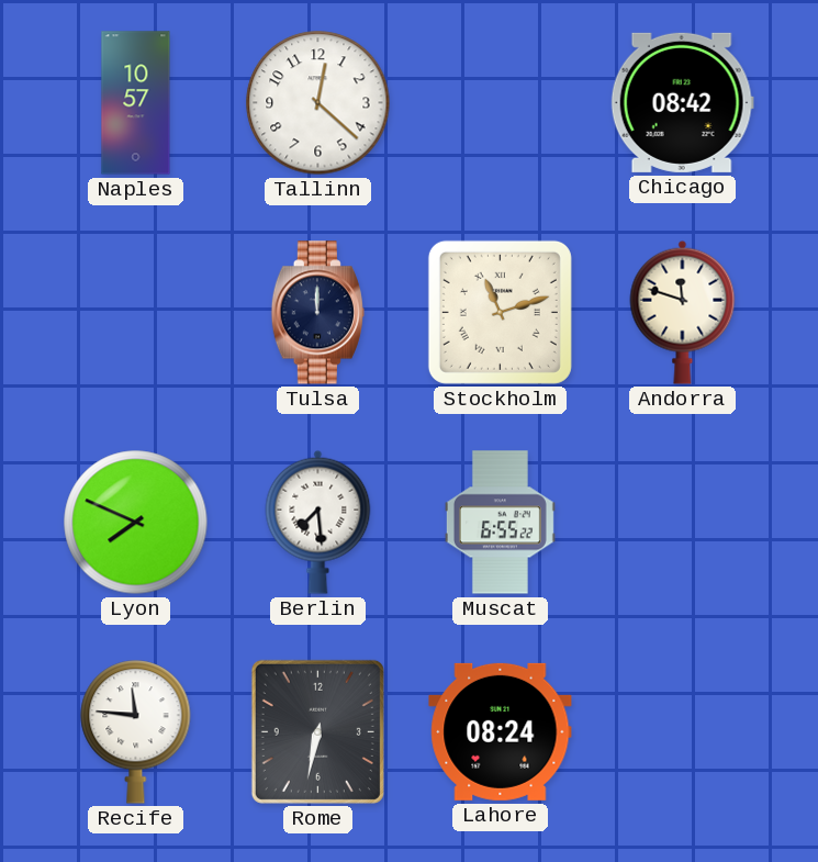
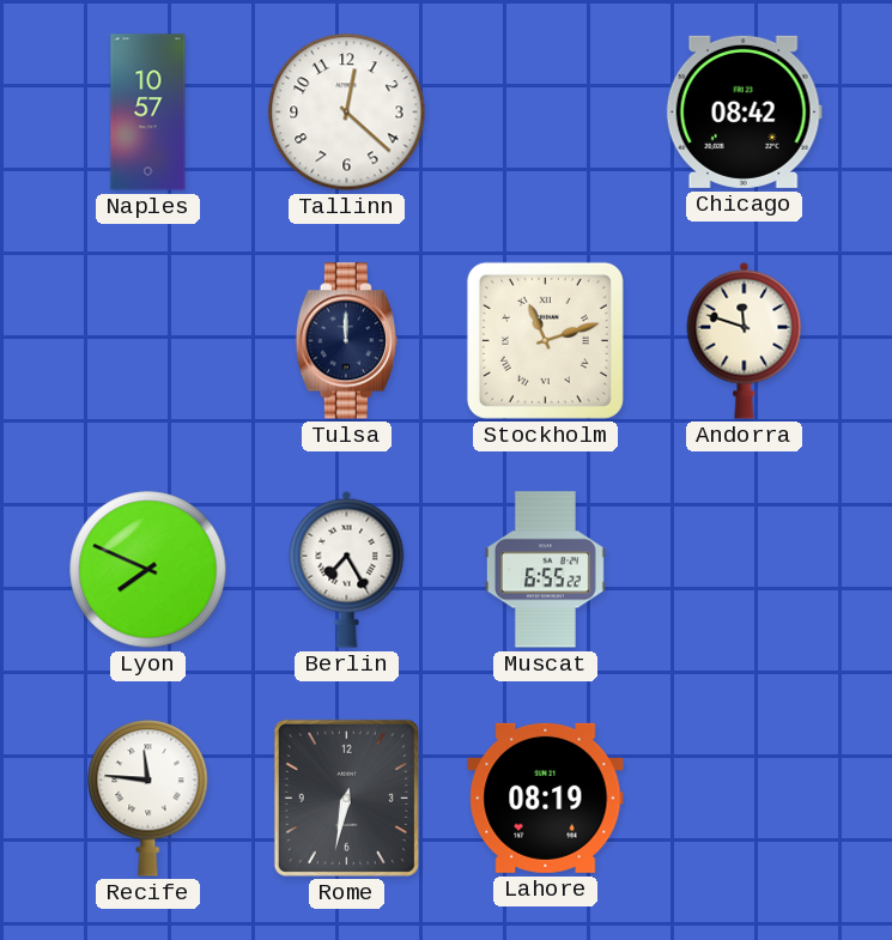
Berlin: 7:29 -> 7:25 (347, 569)
Lahore: 08:24 -> 08:19 (546, 798)
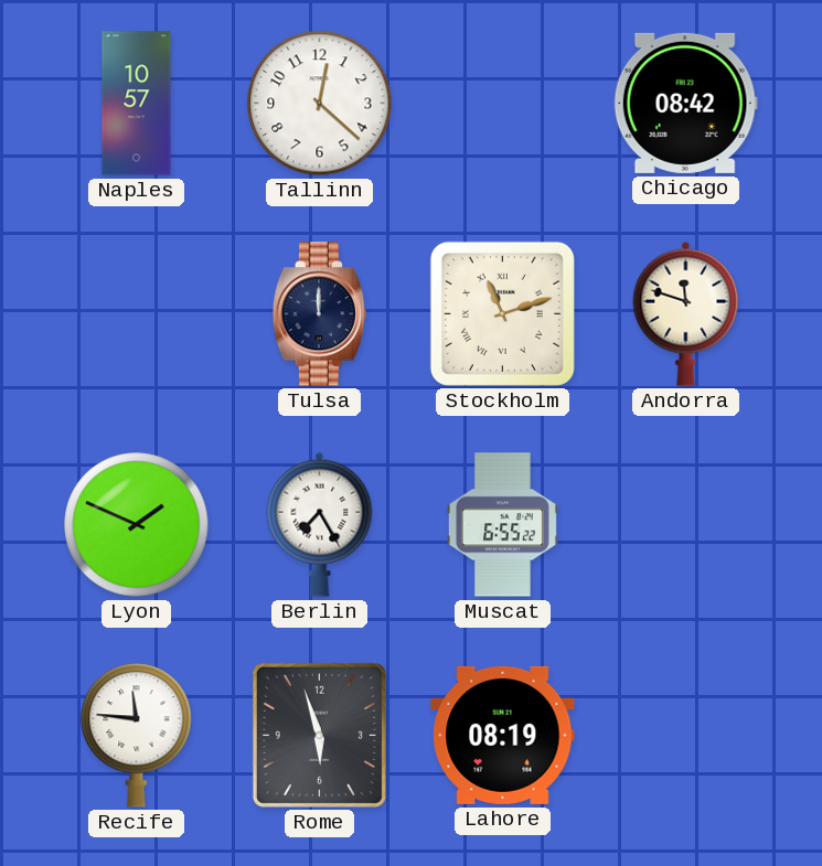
Lyon: 7:49 -> 1:49 (137, 525)
Rome: 6:32 -> 5:57 (319, 735)
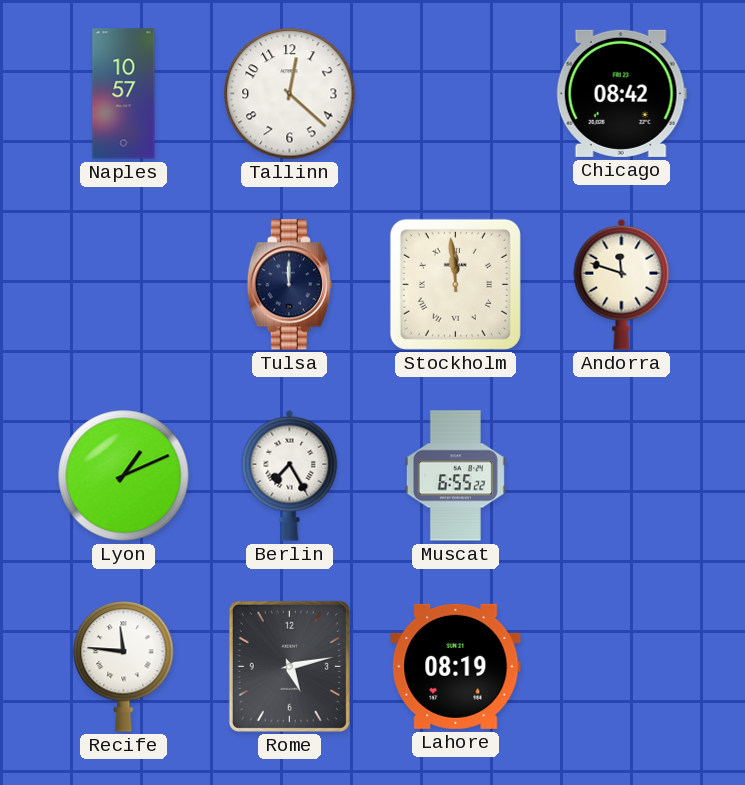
Stockholm: 11:12 -> 11:59 (455, 284)
Lyon: 1:49 -> 1:11 (124, 476)
Rome: 5:57 -> 5:13 (289, 666)
